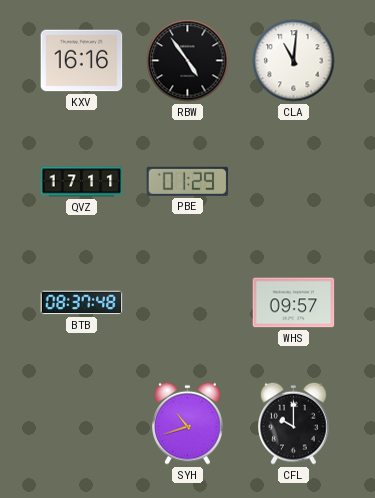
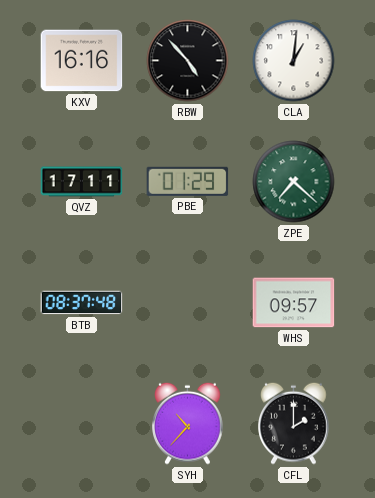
RBW: 4:54 -> 4:53 (188, 61)
CLA: 11:01 -> 1:01 (294, 61)
ZPE: none -> 7:22 (294, 182)
SYH: 10:42 -> 10:37 (188, 423)
CFL: 10:00 -> 2:00 (294, 423)
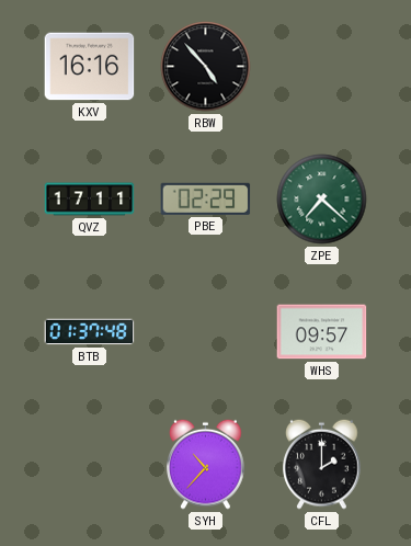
CLA: 1:01 -> none (294, 61)
PBE: 01:29 -> 02:29 (206, 198)
BTB: 08:37 -> 01:37 (90, 332)
